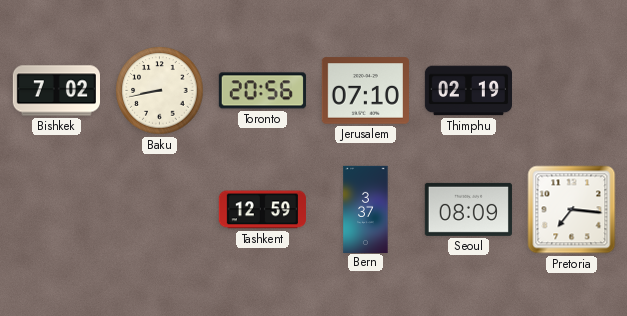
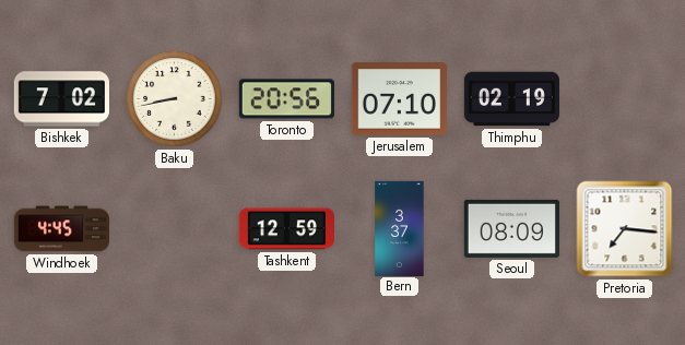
Windhoek: none -> 4:45 (61, 229)
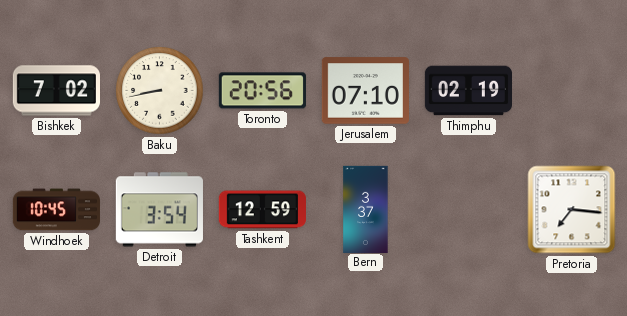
Windhoek: 4:45 -> 10:45 (56, 210)
Detroit: none -> 3:54 (159, 210)
Seoul: 08:09 -> none (511, 228)
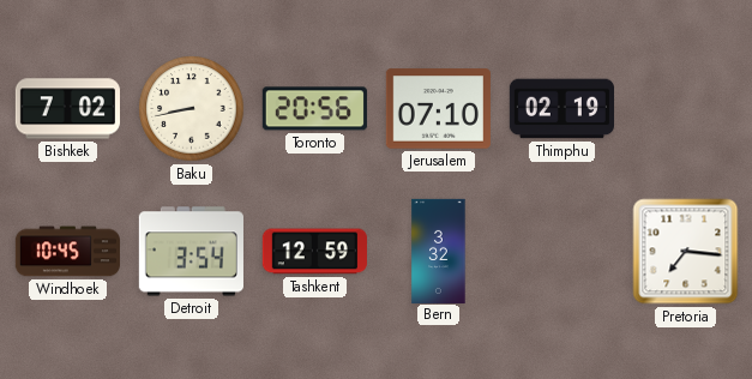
Bern: 3:37 -> 3:32 (439, 251)
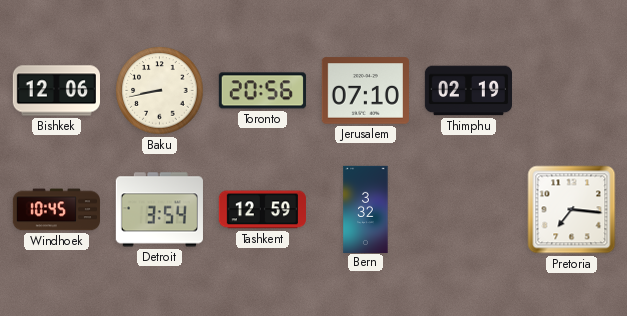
Bishkek: 7:02 -> 12:06 (56, 91)
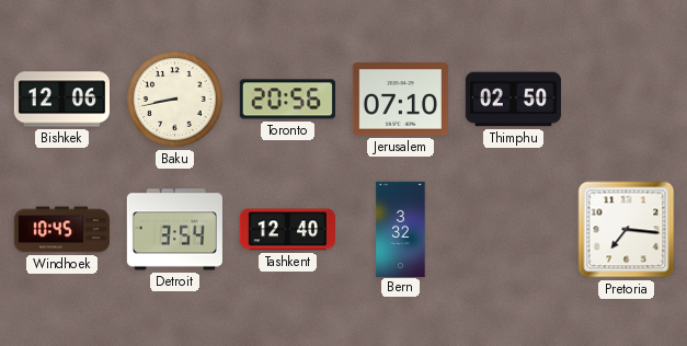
Thimphu: 02:19 -> 02:50 (513, 100)
Tashkent: 12:59 -> 12:40 (287, 230)
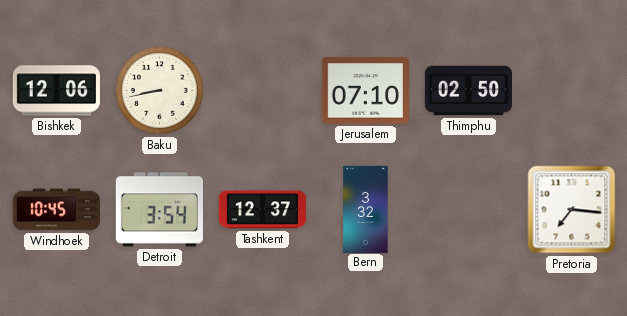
Toronto: 20:56 -> none (287, 100)
Tashkent: 12:40 -> 12:37 (262, 210)
